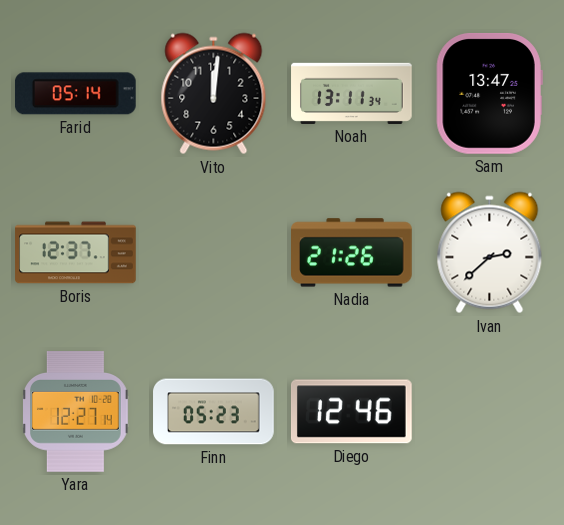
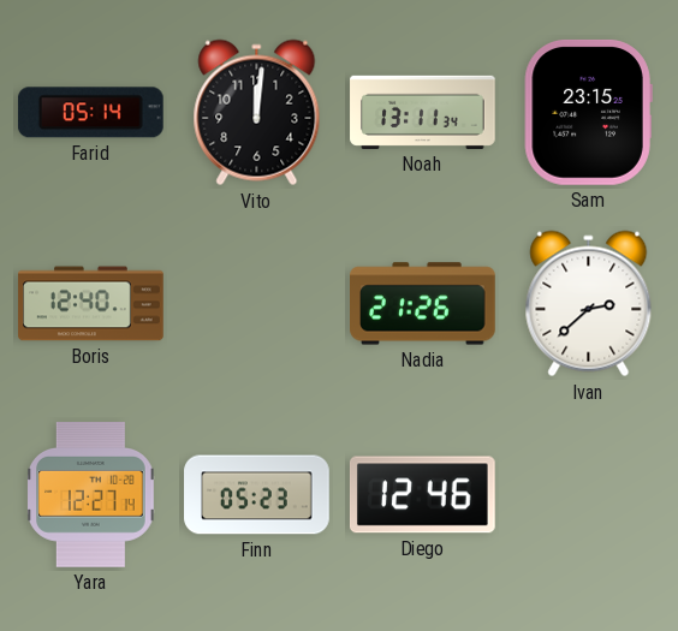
Sam: 13:47 -> 23:15 (588, 113)
Boris: 12:37 -> 12:40 (91, 304)
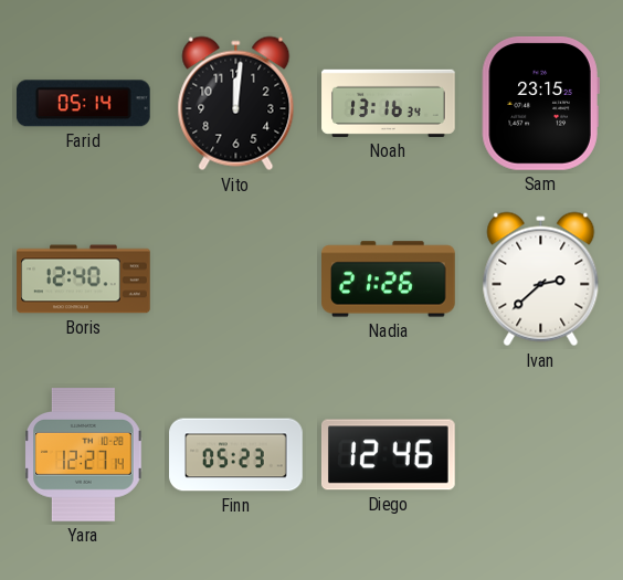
Noah: 13:11 -> 13:16 (389, 103)
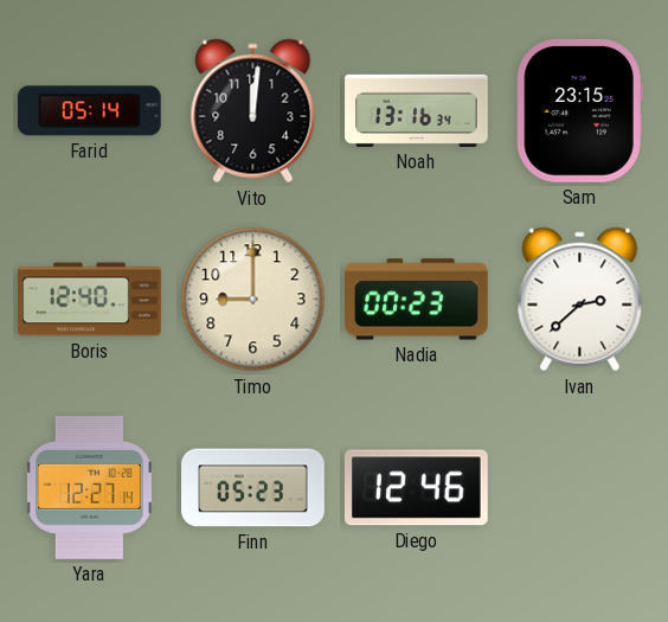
Timo: none -> 9:00 (253, 300)
Nadia: 21:26 -> 00:23 (417, 300)
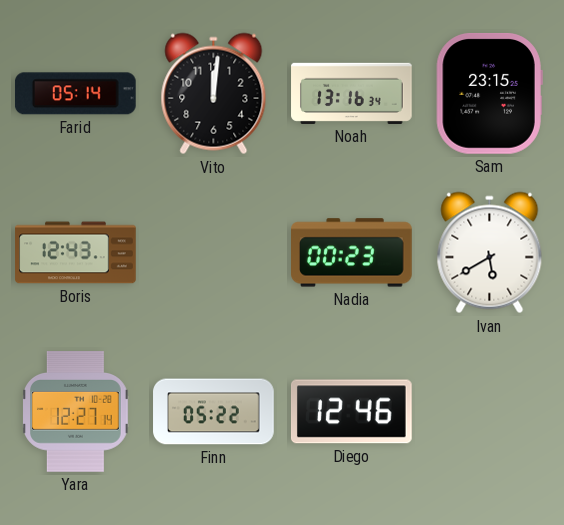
Boris: 12:40 -> 12:43 (76, 253)
Timo: 9:00 -> none (253, 300)
Ivan: 2:38 -> 5:40 (490, 253)
Finn: 05:23 -> 05:22 (214, 412)
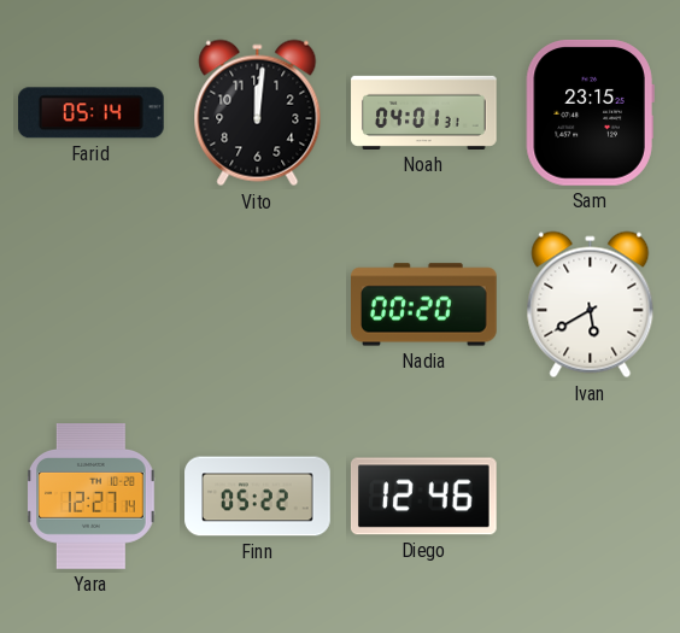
Noah: 13:16 -> 04:01 (424, 112)
Boris: 12:43 -> none (76, 253)
Nadia: 00:23 -> 00:20 (424, 305)
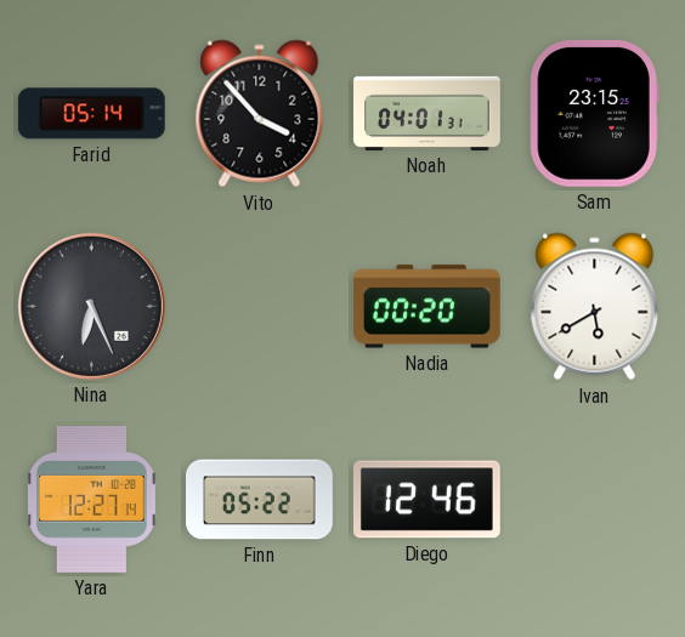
Vito: 12:01 -> 3:53 (260, 114)
Nina: none -> 6:26 (91, 306)
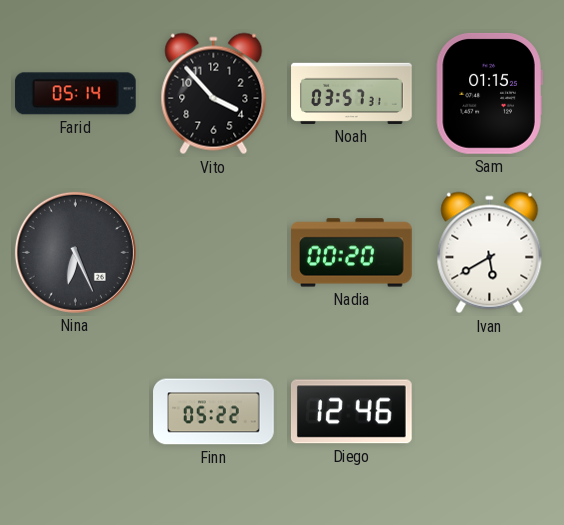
Noah: 04:01 -> 03:57 (352, 93)
Sam: 23:15 -> 01:15 (489, 94)
Yara: 12:27 -> none (92, 500)
